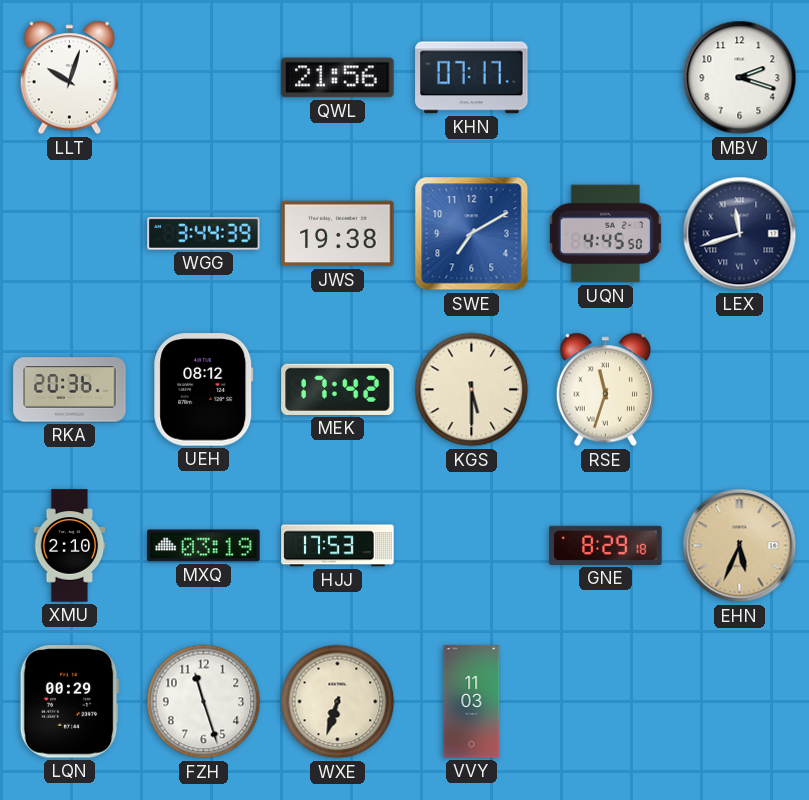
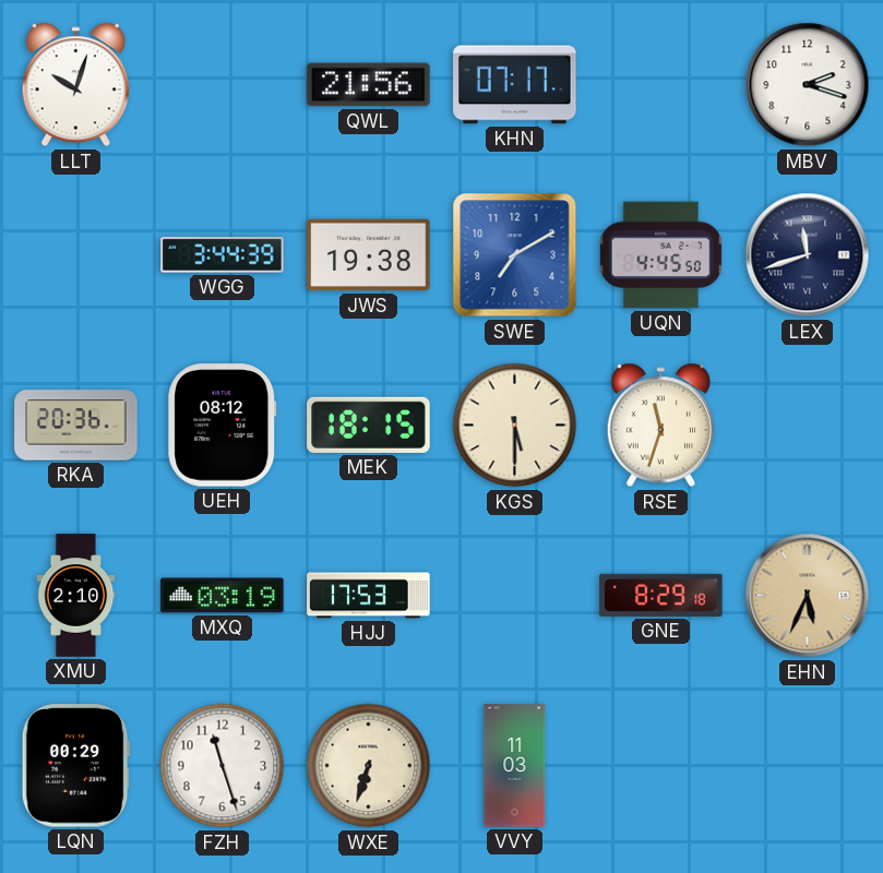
MEK: 17:42 -> 18:15 (369, 424)
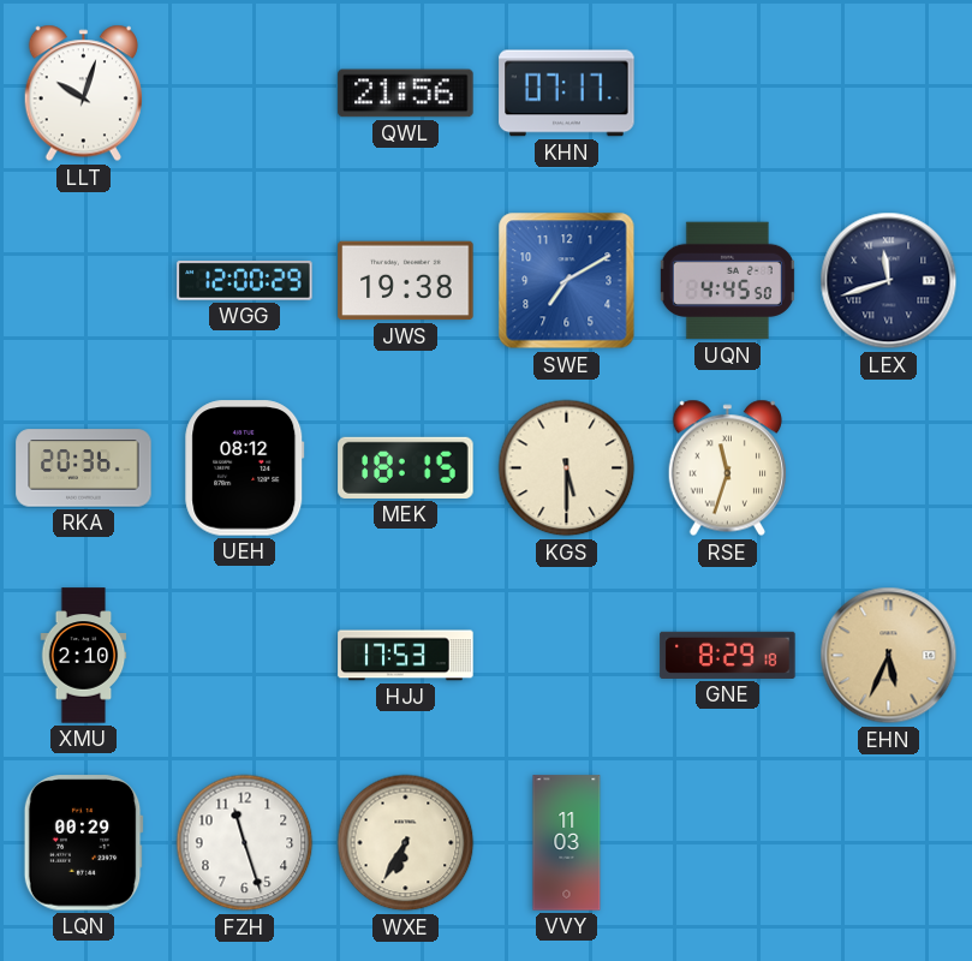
MBV: 2:18 -> none (808, 85)
WGG: 3:44 -> 12:00 (245, 281)
MXQ: 03:19 -> none (223, 596)
WXE: 6:33 -> 6:35 (406, 843)
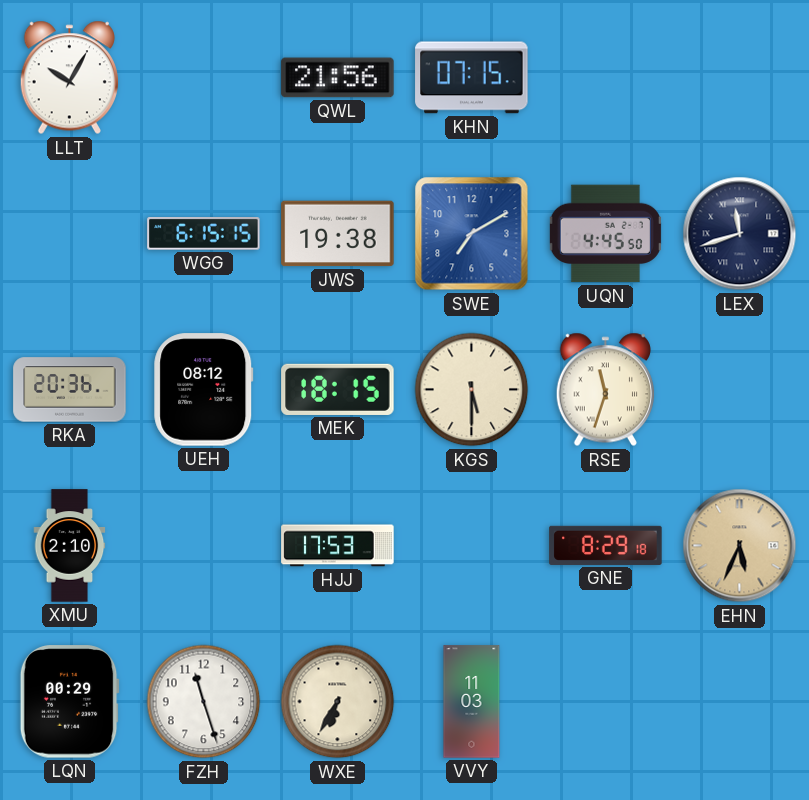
LLT: 10:03 -> 10:05 (69, 78)
KHN: 07:17 -> 07:15 (472, 78)
WGG: 12:00 -> 6:15 (204, 234)
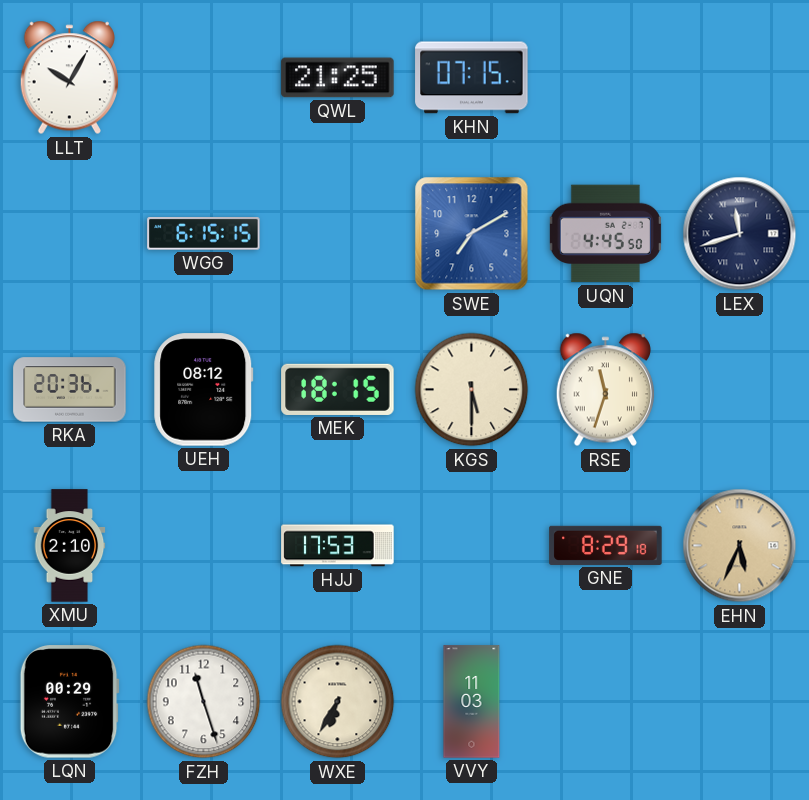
QWL: 21:56 -> 21:25 (338, 78)
JWS: 19:38 -> none (338, 234)
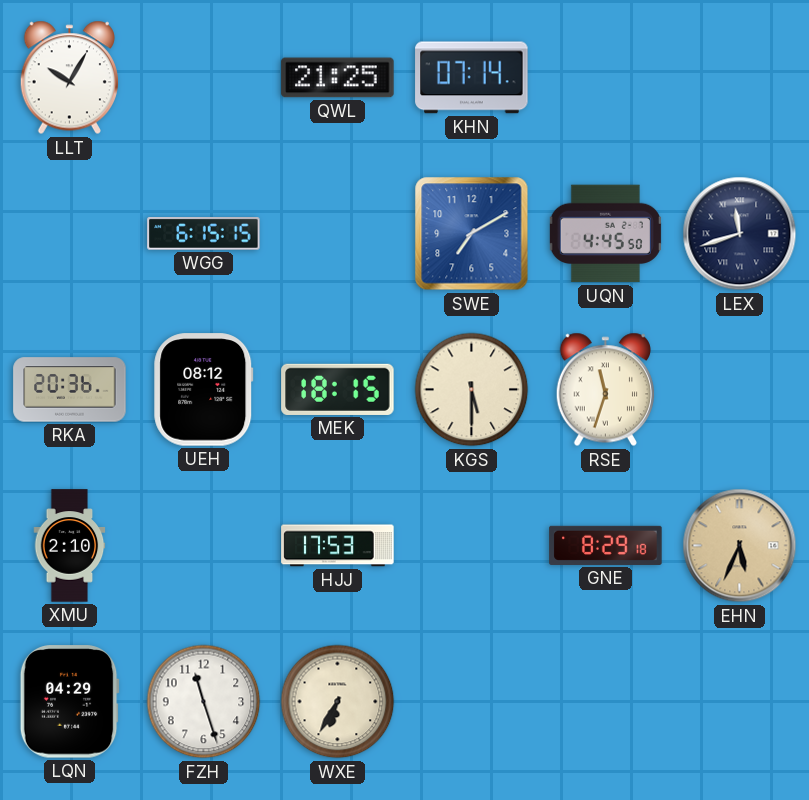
KHN: 07:15 -> 07:14 (472, 78)
LQN: 00:29 -> 04:29 (69, 702)
VVY: 11:03 -> none (472, 702)
